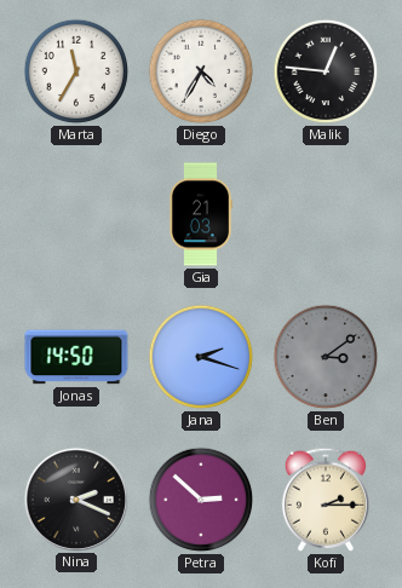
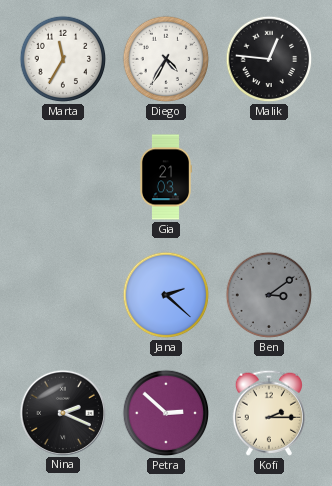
Jonas: 14:50 -> none (76, 357)
Jana: 2:18 -> 2:22 (166, 295)
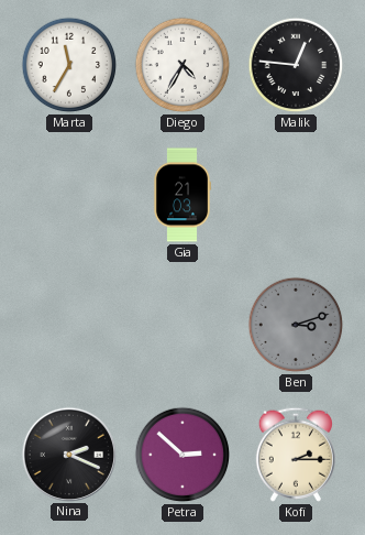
Jana: 2:22 -> none (166, 295)
Ben: 3:09 -> 3:12 (296, 325)
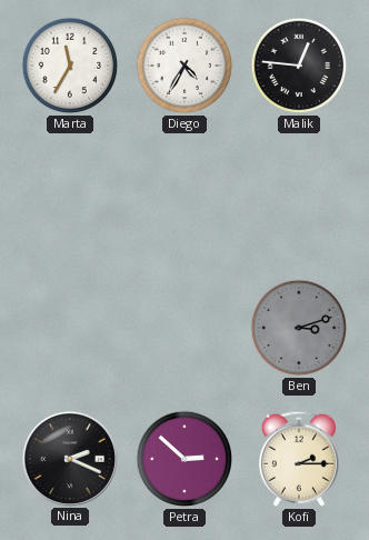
Gia: 21:03 -> none (181, 195)
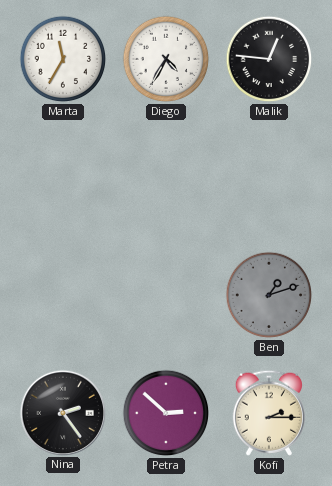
Ben: 3:12 -> 1:12 (269, 295)
Nina: 2:19 -> 2:24 (62, 412)
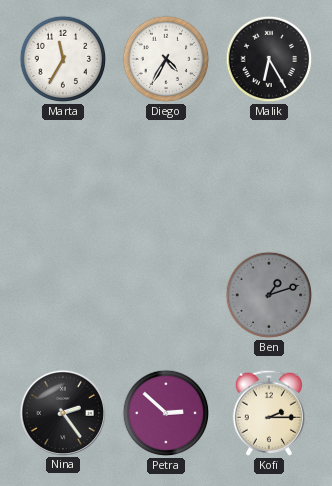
Malik: 12:46 -> 6:25 (269, 59)
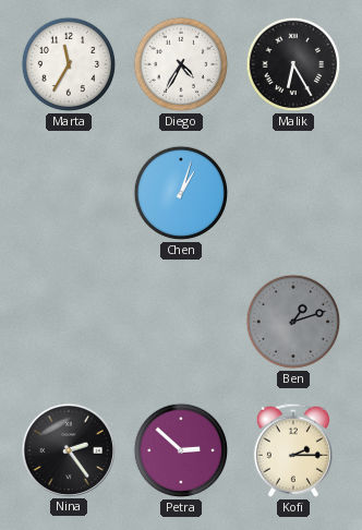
Chen: none -> 1:03 (181, 193)
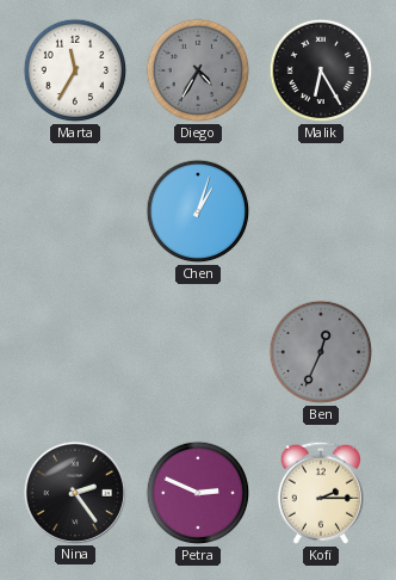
Diego dial: white -> grey (198, 70)
Ben: 1:12 -> 12:34 (321, 352)
Petra: 2:52 -> 2:49 (198, 493)
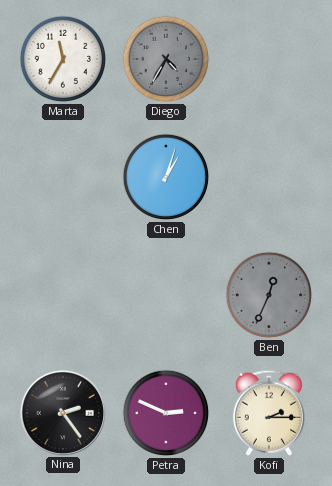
Malik: 6:25 -> none (321, 70)
